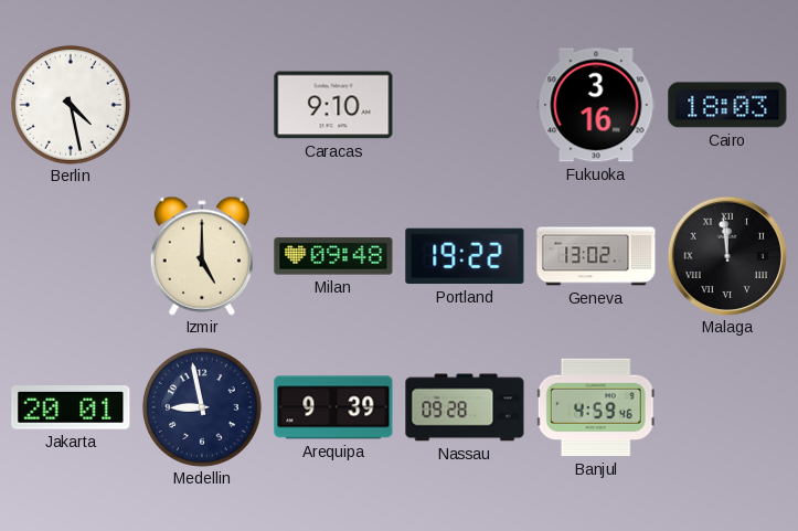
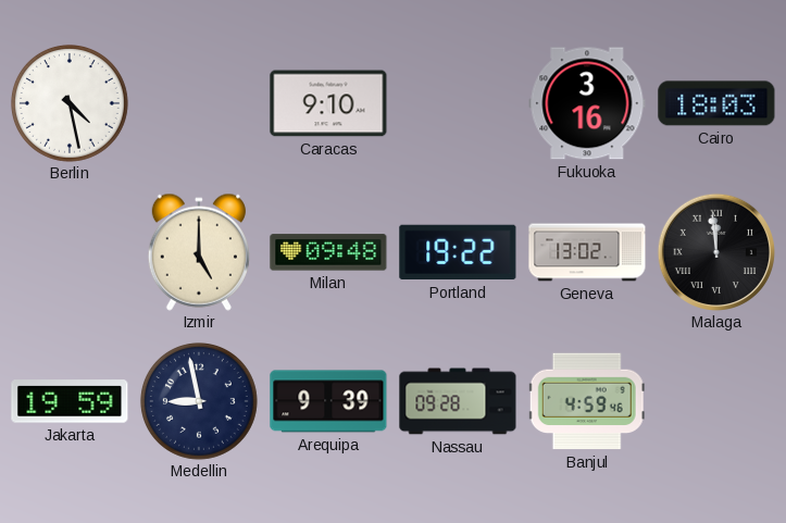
Jakarta: 20:01 -> 19:59 (70, 401)
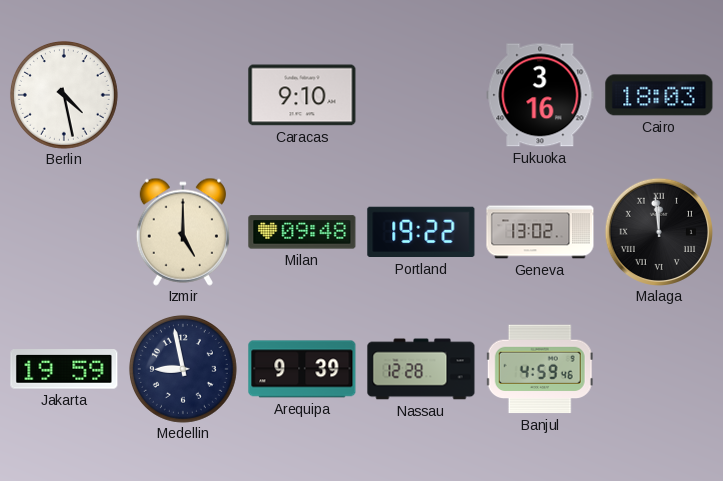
Nassau: 09:28 -> 12:28 (421, 369)
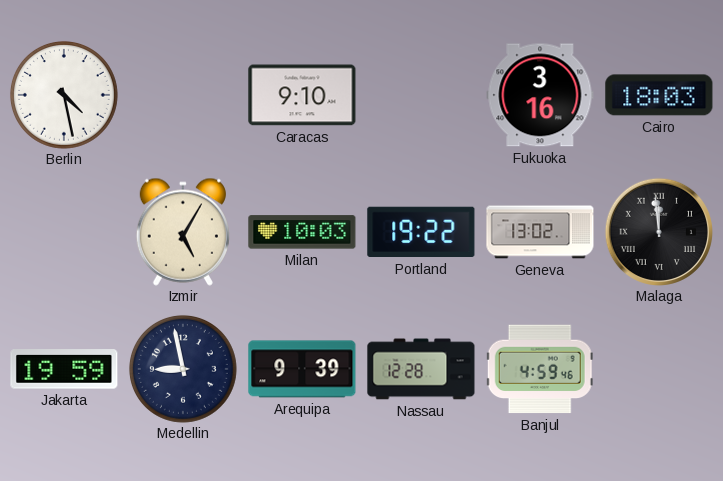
Izmir: 5:00 -> 5:05 (183, 232)
Milan: 09:48 -> 10:03 (302, 232)
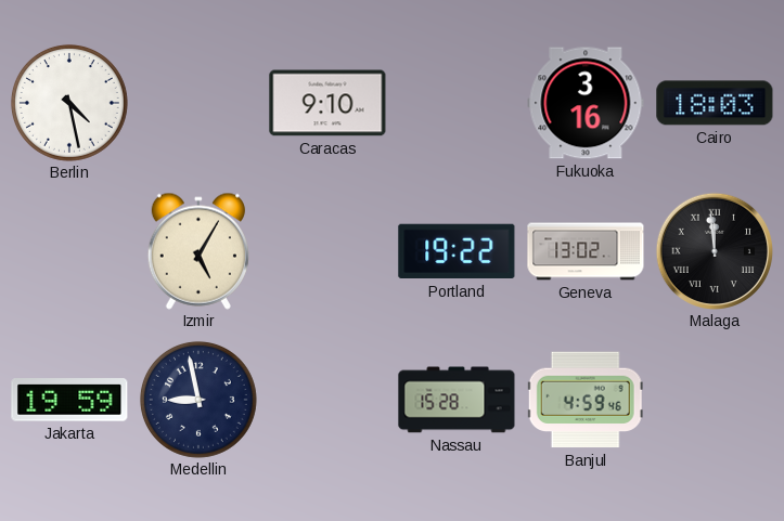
Milan: 10:03 -> none (302, 232)
Arequipa: 9:39 -> none (302, 369)
Nassau: 12:28 -> 15:28 (457, 400)
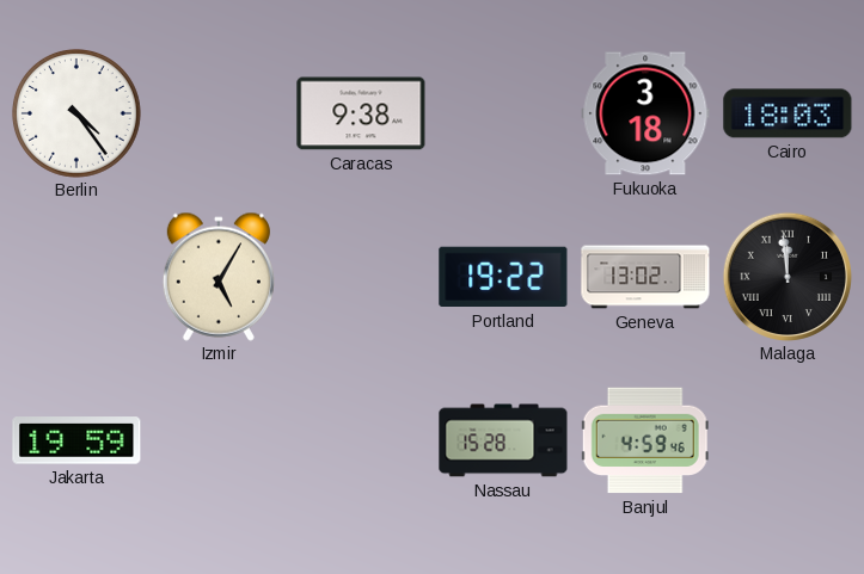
Berlin: 4:28 -> 4:24 (76, 113)
Caracas: 9:10 -> 9:38 (361, 113)
Fukuoka: 3:16 -> 3:18 (645, 113)
Medellin: 8:58 -> none (198, 400)
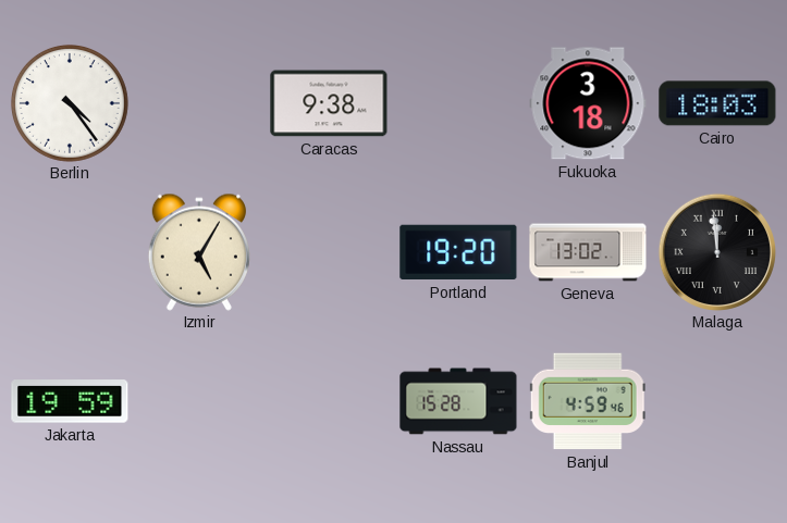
Portland: 19:22 -> 19:20 (458, 252)
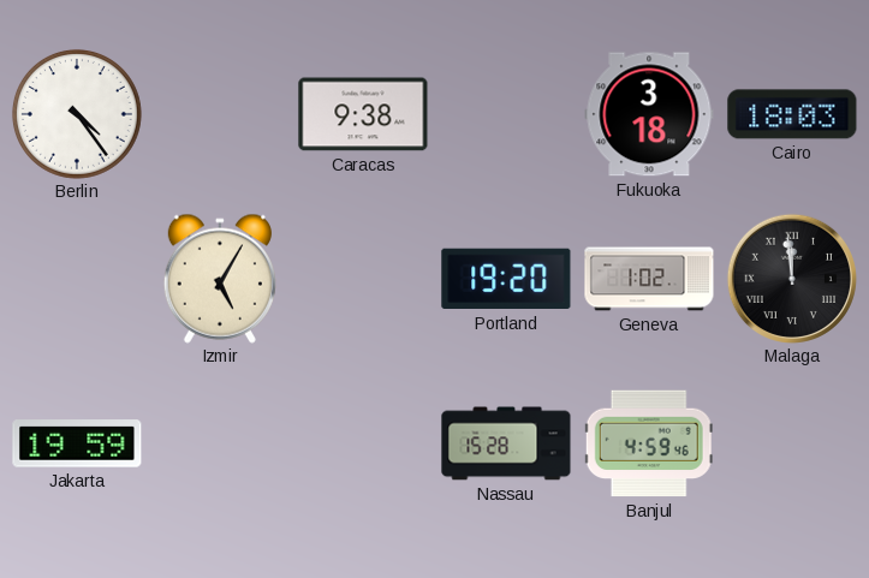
Geneva: 13:02 -> 1:02 (649, 279)
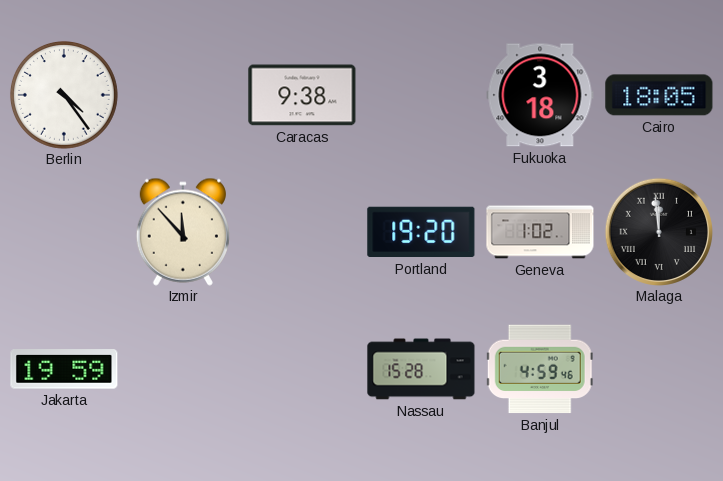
Cairo: 18:03 -> 18:05 (659, 95)
Izmir: 5:05 -> 11:53 (183, 232)
